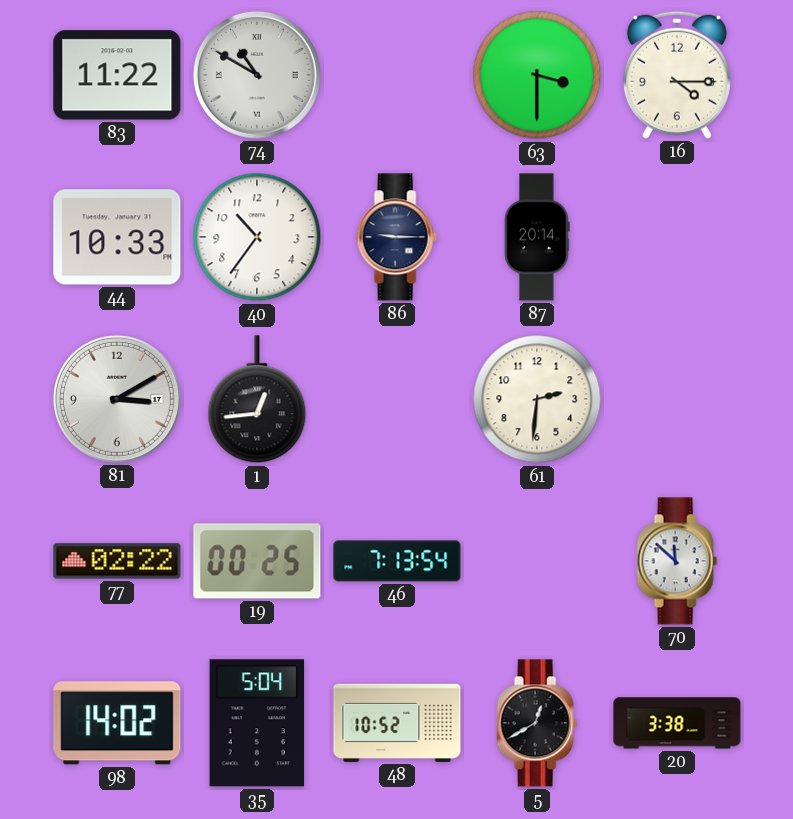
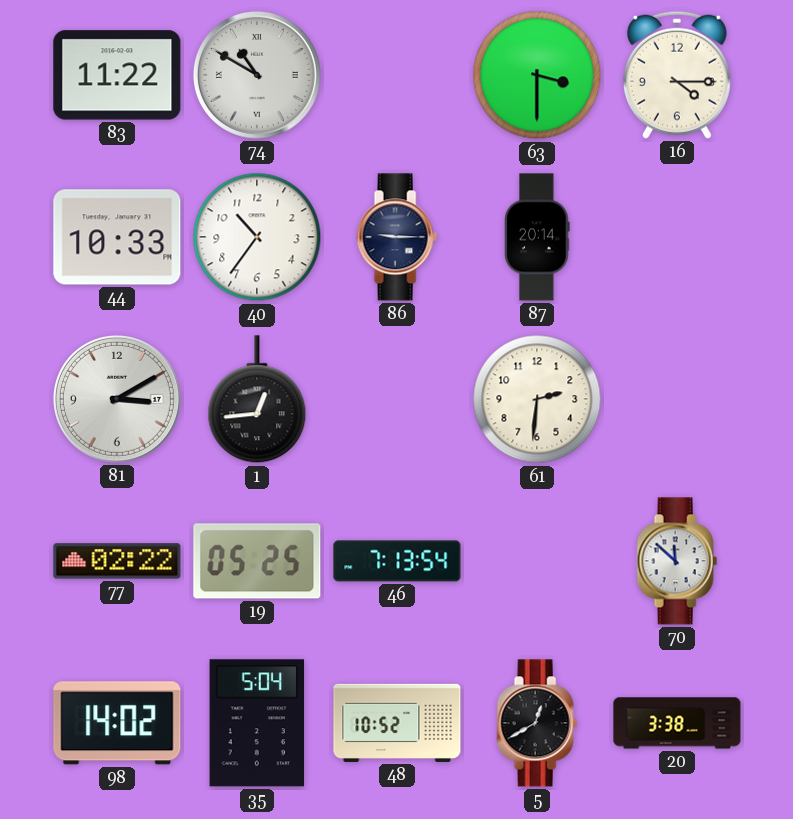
19: 00:25 -> 05:25 (257, 561)
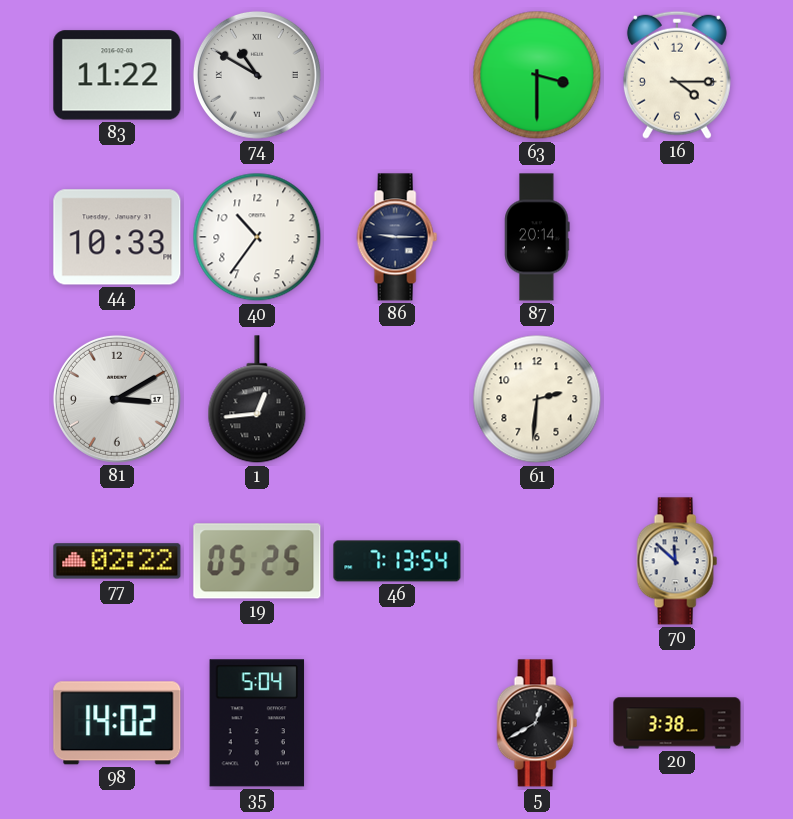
48: 10:52 -> none (397, 723)
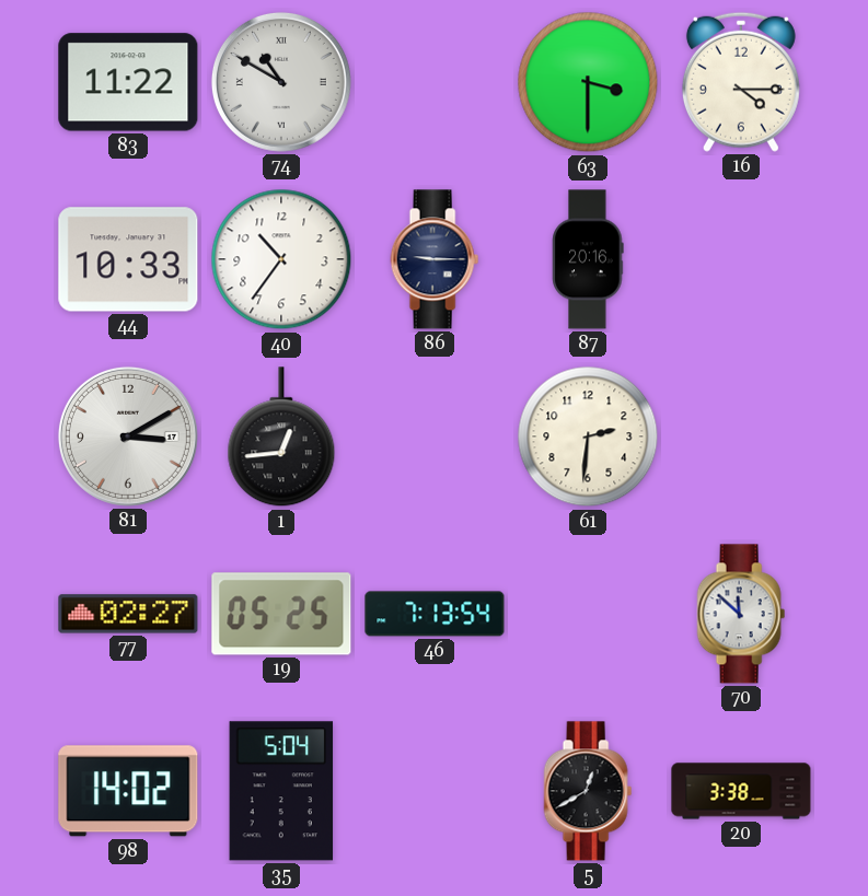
87: 20:14 -> 20:16 (588, 259)
77: 02:22 -> 02:27 (128, 614)
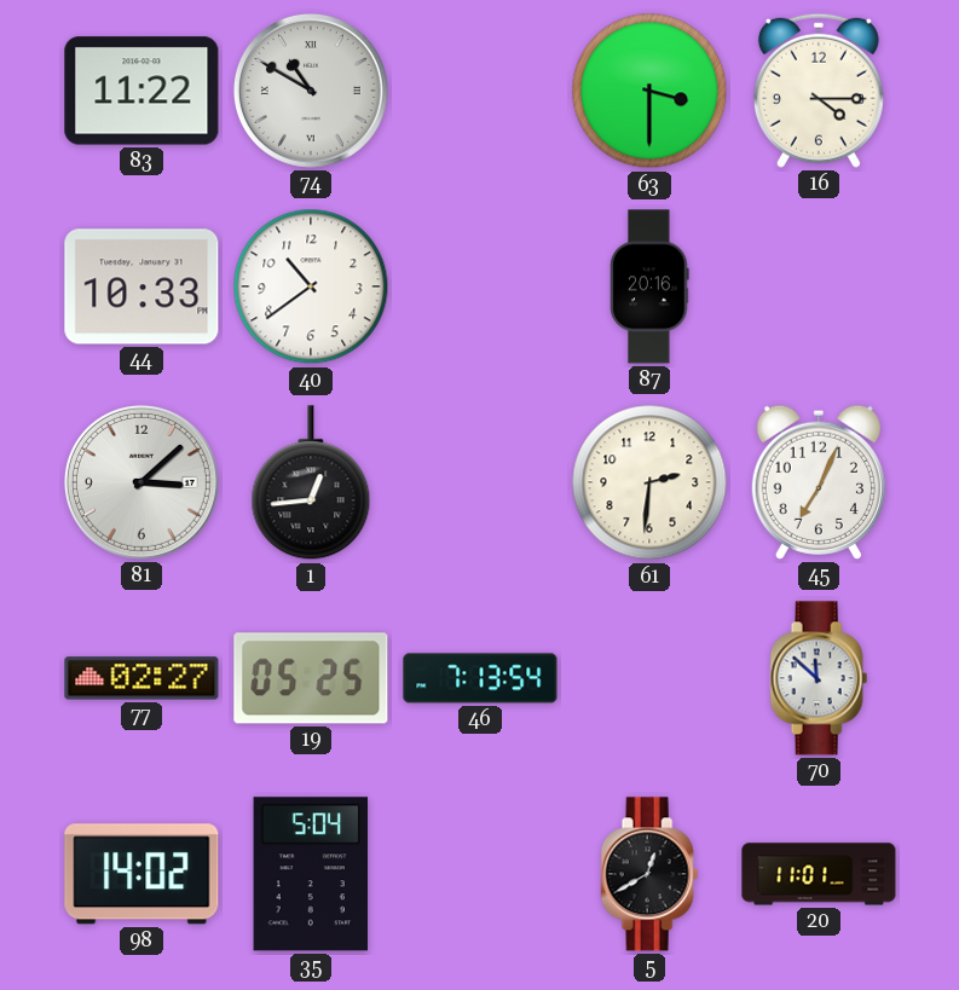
40: 10:36 -> 10:39 (311, 286)
86: 9:15 -> none (435, 259)
81: 3:10 -> 3:08 (141, 482)
45: none -> 7:04 (819, 482)
20: 3:38 -> 11:01 (819, 874)
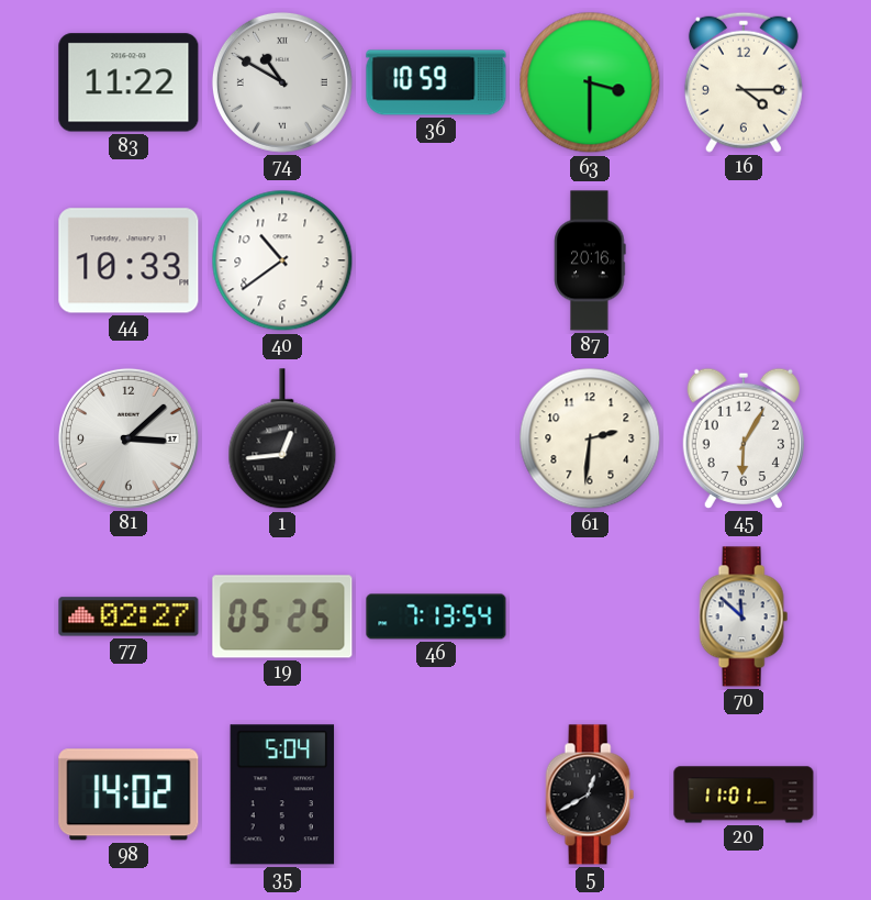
36: none -> 10:59 (436, 82)
45: 7:04 -> 6:05 (744, 438)
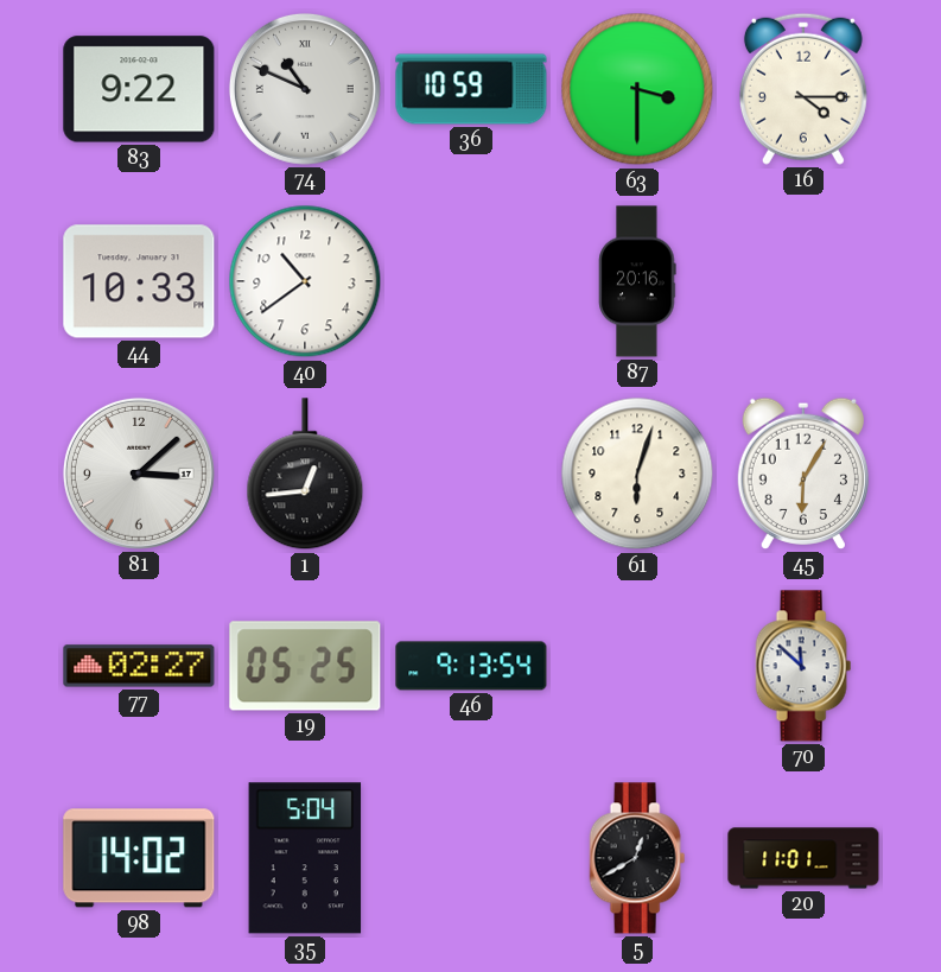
83: 11:22 -> 9:22 (139, 89)
74: 10:50 -> 10:49 (305, 89)
61: 2:31 -> 6:03 (637, 474)
46: 7:13 -> 9:13 (471, 666)
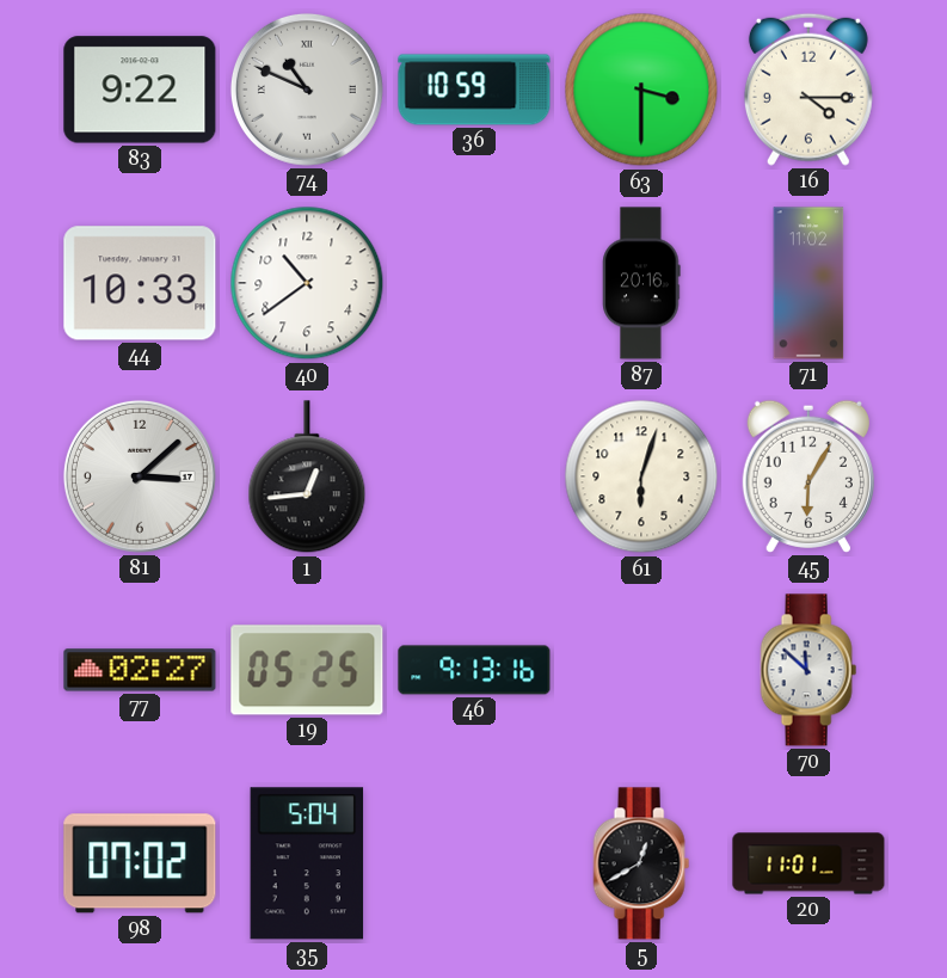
71: none -> 11:02 (808, 283)
46: 9:13:54 -> 9:13:16 (474, 670)
98: 14:02 -> 07:02 (140, 863)
